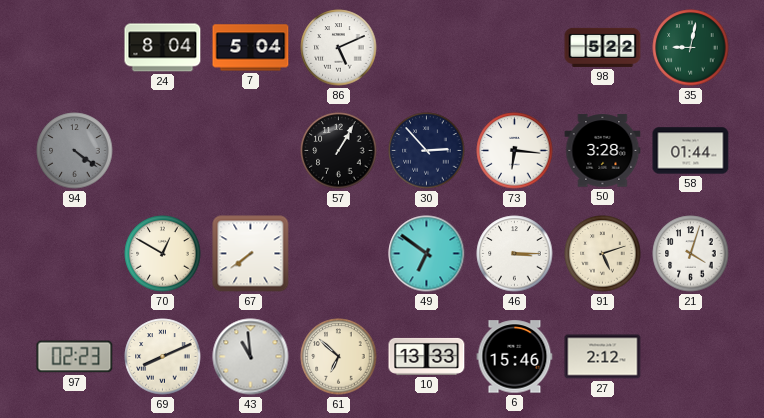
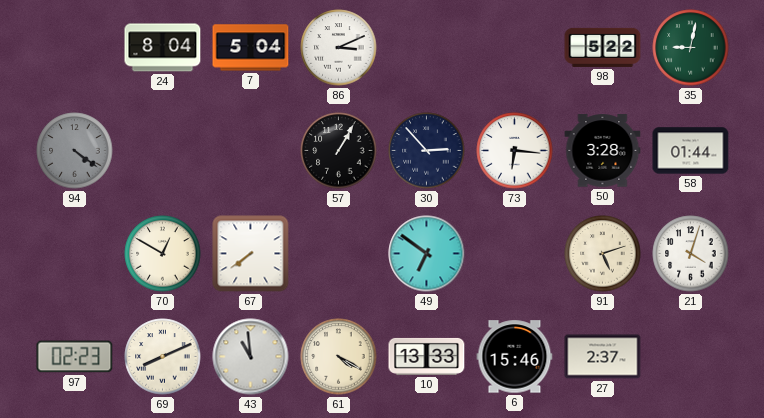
86: 5:11 -> 3:11 (339, 48)
46: 3:15 -> none (515, 254)
61: 6:52 -> 4:20 (339, 357)
27: 2:12 -> 2:37 (603, 357)
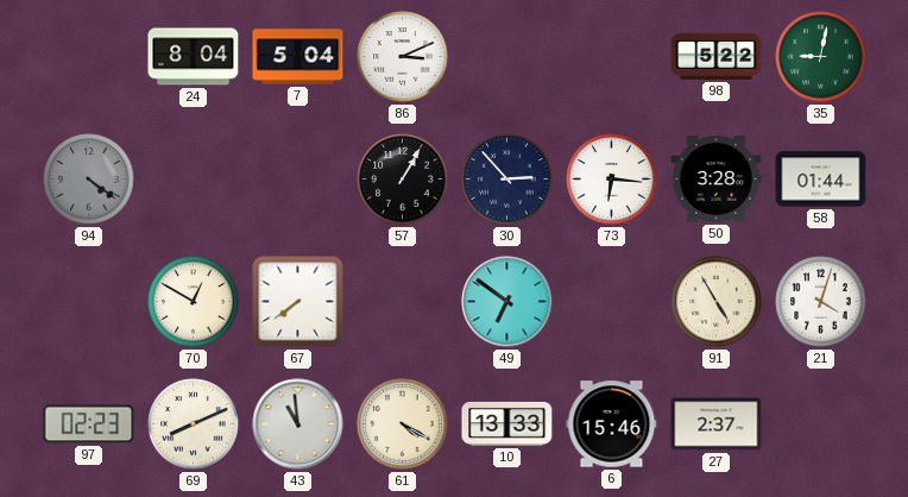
91: 5:12 -> 4:55 (717, 302)
